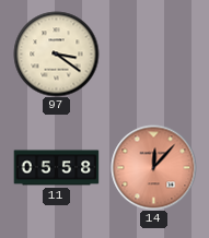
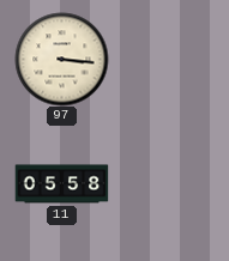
97: 3:21 -> 3:16 (61, 59)
14: 12:07 -> none (153, 167)
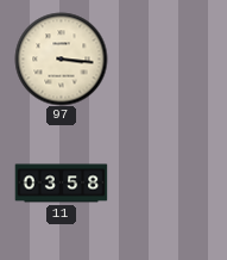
11: 05:58 -> 03:58 (61, 184)
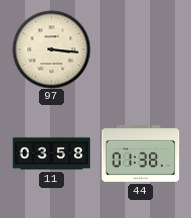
44: none -> 01:38 (140, 154)
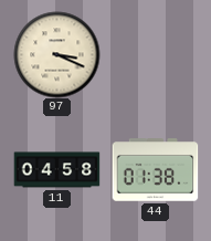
97: 3:16 -> 3:19 (56, 54)
11: 03:58 -> 04:58 (56, 170)
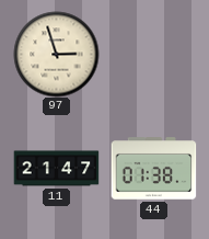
97: 3:19 -> 2:57 (56, 54)
11: 04:58 -> 21:47 (56, 169)
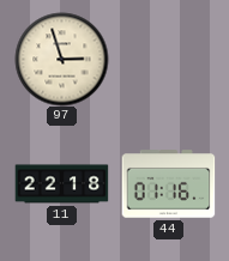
11: 21:47 -> 22:18 (61, 184)
44: 01:38 -> 01:16 (168, 184)
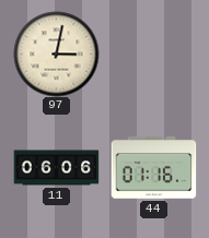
97: 2:57 -> 3:02 (56, 53)
11: 22:18 -> 06:06 (56, 168)
